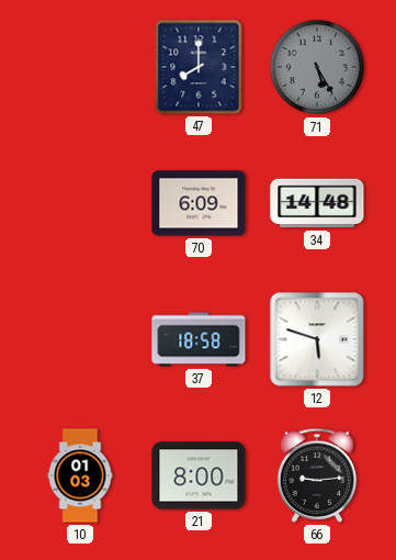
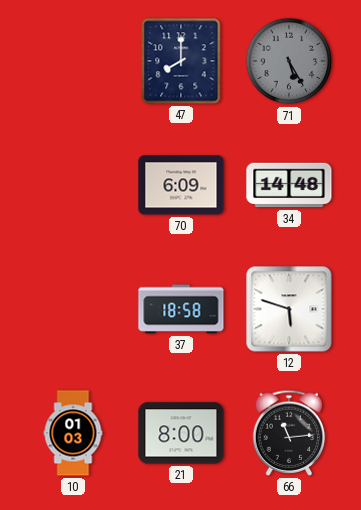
66: 9:14 -> 11:14 (289, 433)
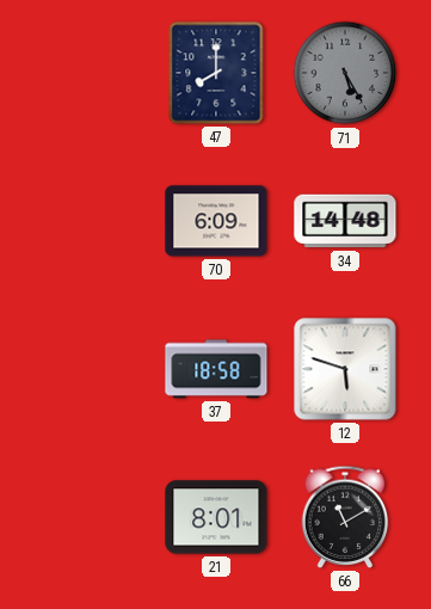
10: 01:03 -> none (73, 433)
21: 8:00 -> 8:01 (216, 517)
66: 11:14 -> 11:10 (345, 517)
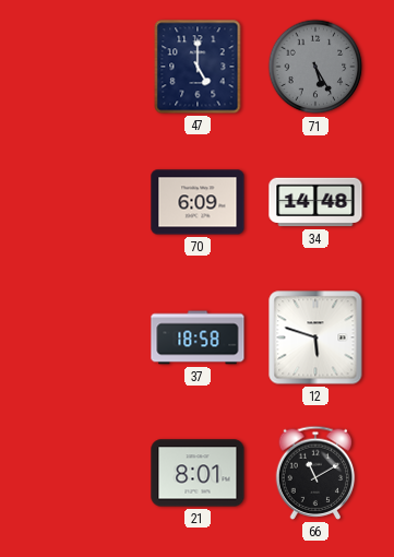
47: 8:00 -> 5:00 (198, 67)
